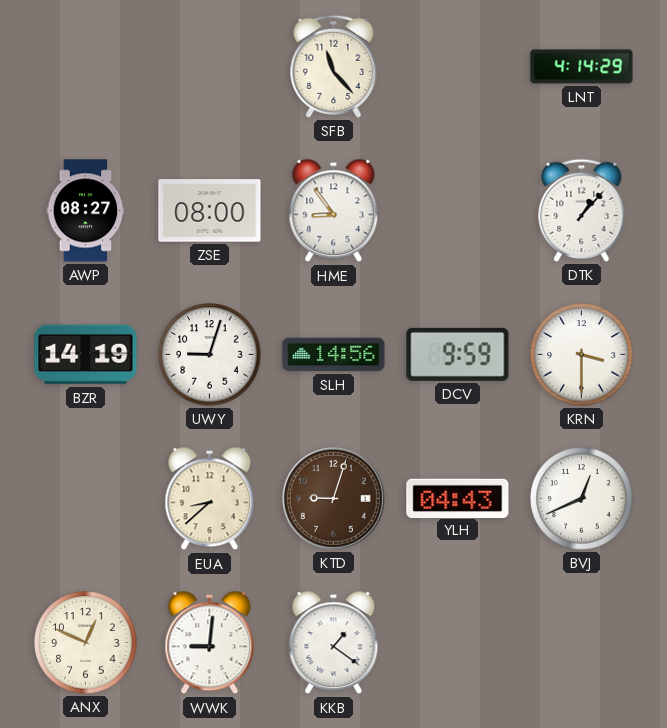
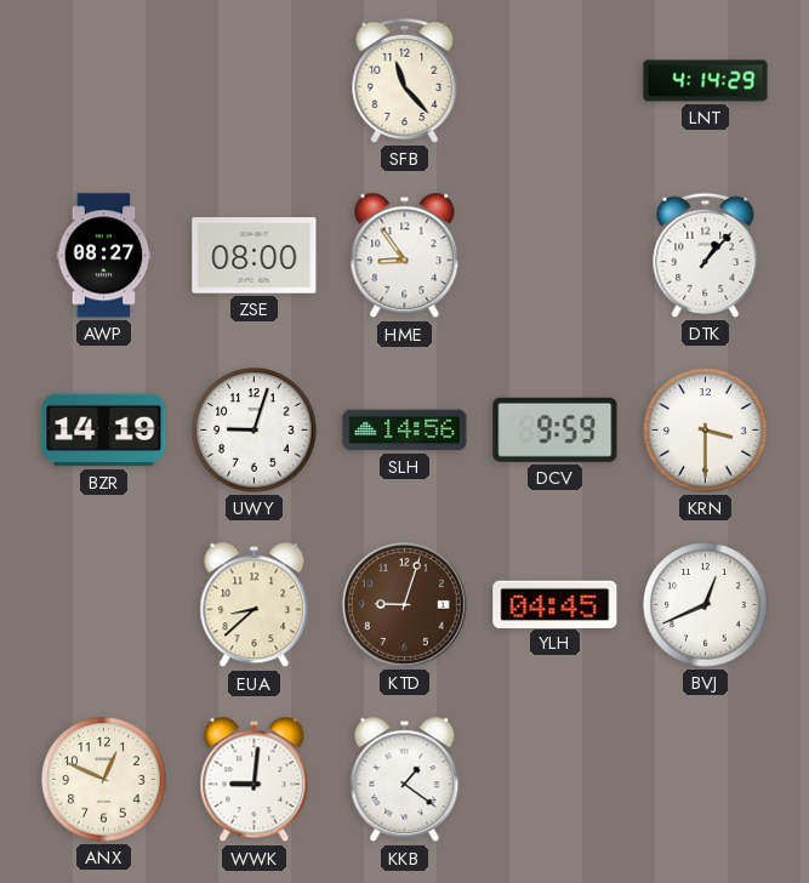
YLH: 04:43 -> 04:45 (556, 604)
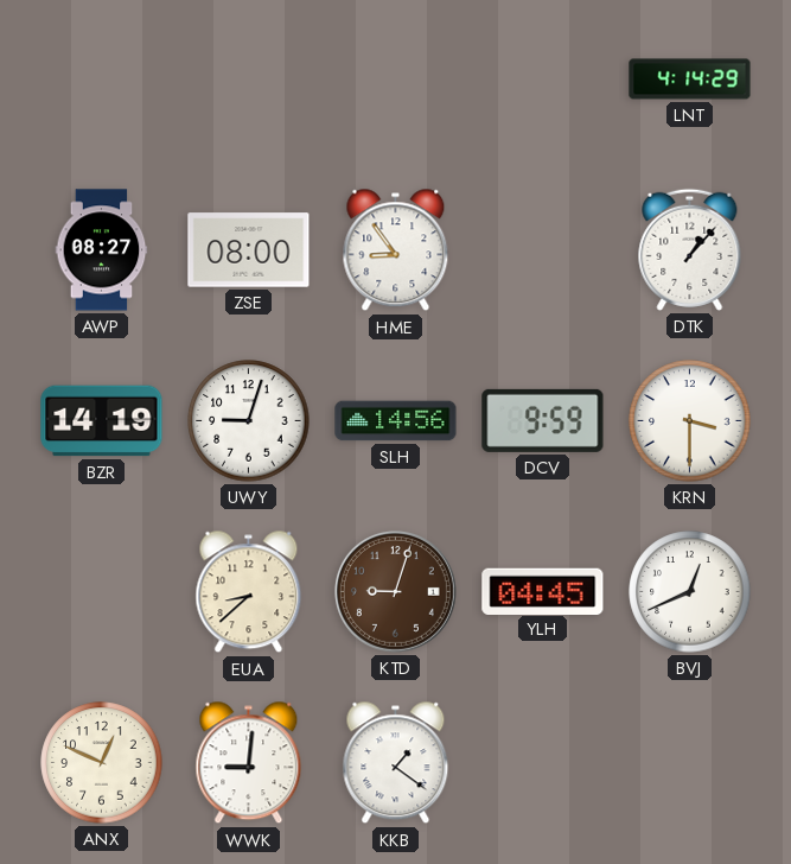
SFB: 11:23 -> none (405, 80)
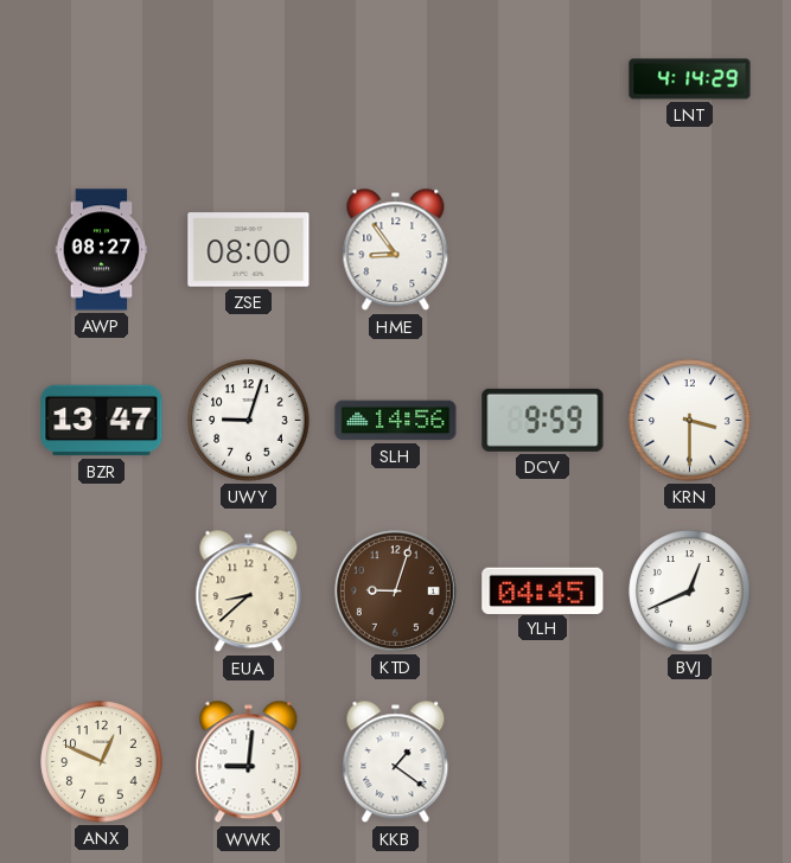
DTK: 1:07 -> none (690, 249)
BZR: 14:19 -> 13:47 (102, 421)
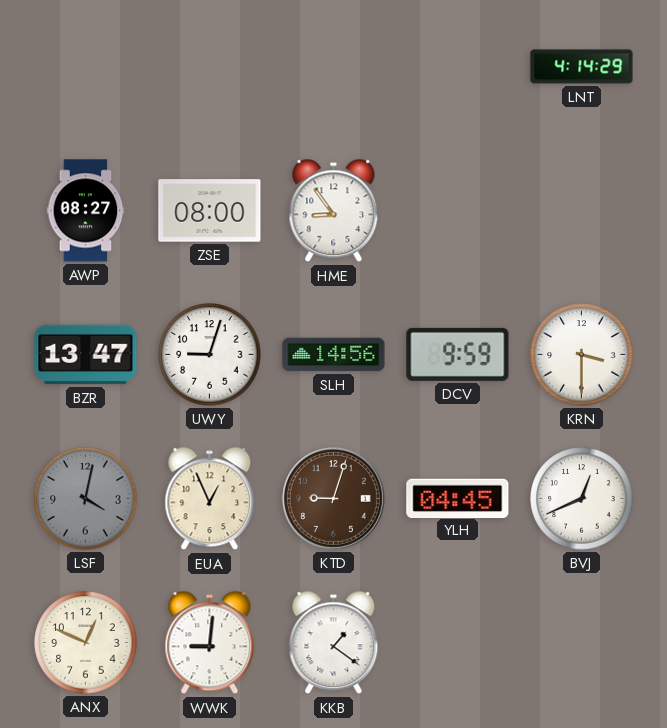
LSF: none -> 4:02 (86, 499)
EUA: 8:38 -> 12:56 (210, 499)
